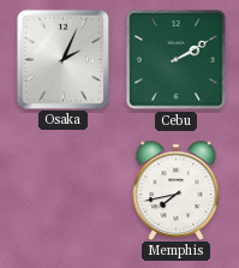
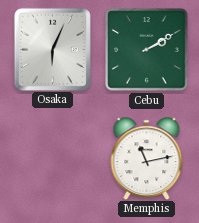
Osaka: 2:04 -> 6:04 (52, 49)
Memphis: 7:43 -> 11:13 (147, 158)
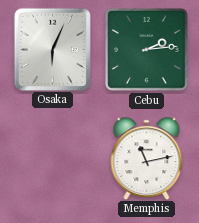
Cebu: 2:10 -> 2:14 (147, 50)
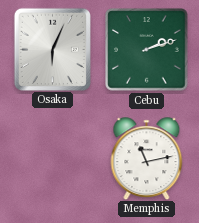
Cebu: 2:14 -> 2:12 (147, 50)
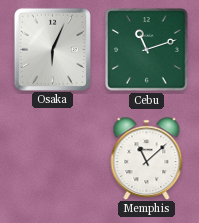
Cebu: 2:12 -> 11:12 (147, 50)
Memphis: 11:13 -> 11:08 (147, 158)
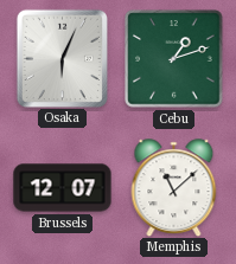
Cebu: 11:12 -> 1:12 (174, 59)
Brussels: none -> 12:07 (63, 188)
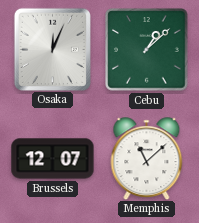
Osaka: 6:04 -> 12:04 (52, 49)
Cebu: 1:12 -> 1:08 (147, 50)
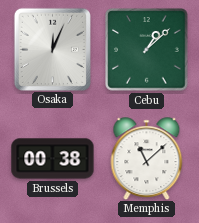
Brussels: 12:07 -> 00:38 (53, 159)
